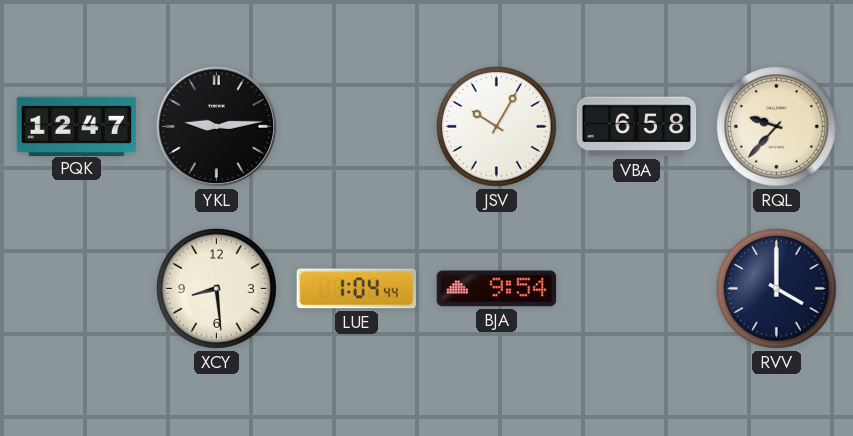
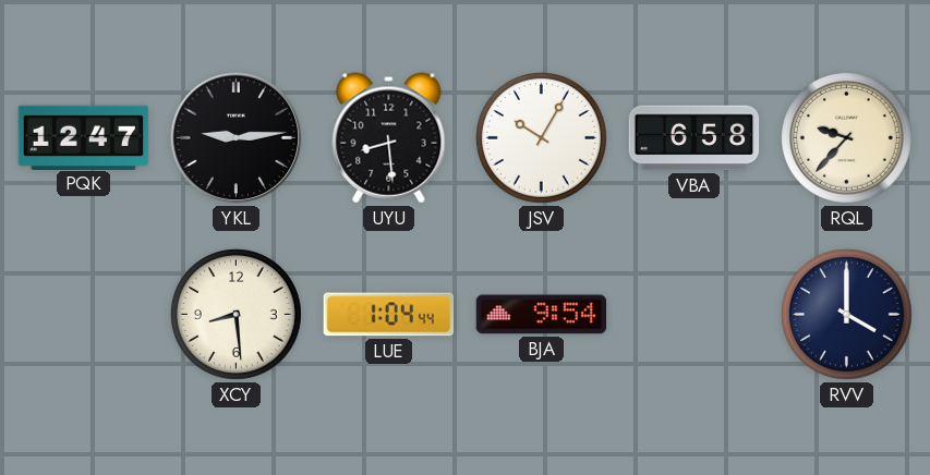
UYU: none -> 8:29 (389, 138)
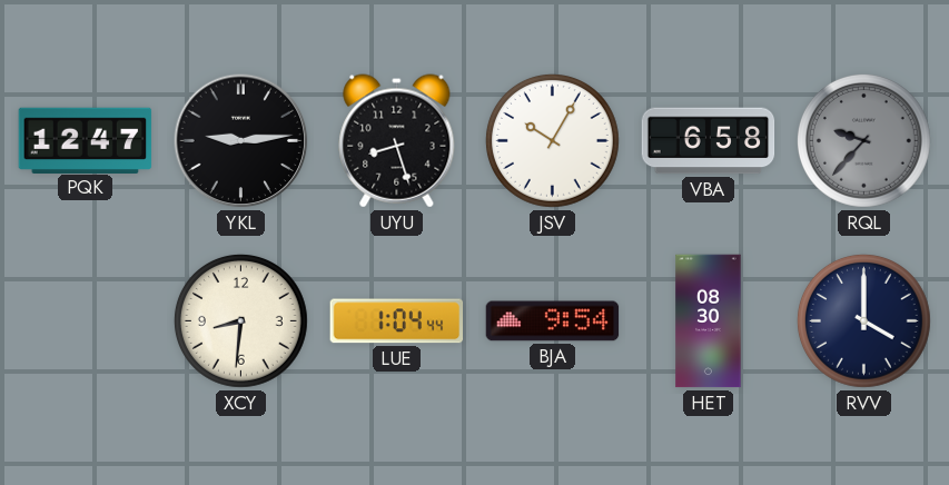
UYU: 8:29 -> 8:27 (397, 141)
RQL dial: cream -> grey (864, 141)
XCY: 8:29 -> 8:31 (241, 321)
HET: none -> 08:30 (709, 321)
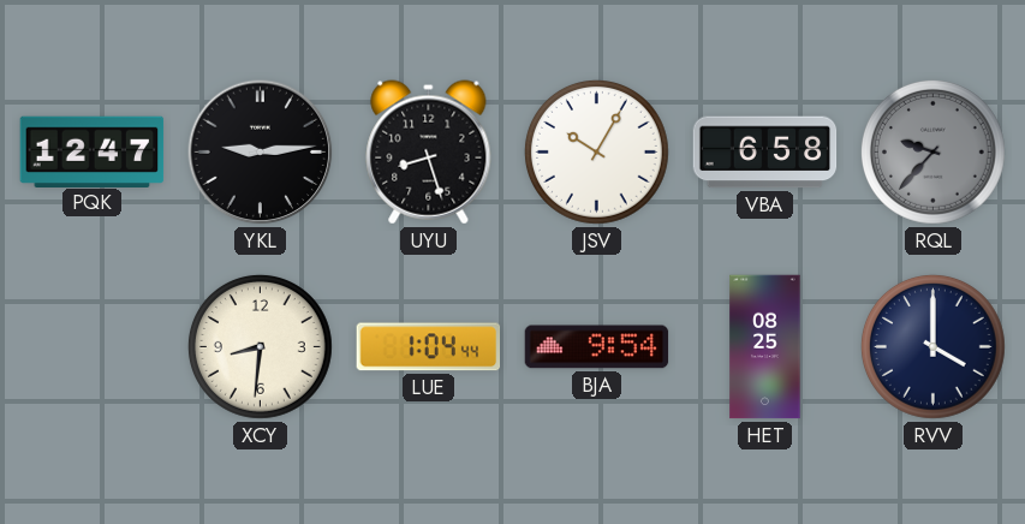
HET: 08:30 -> 08:25 (765, 347)
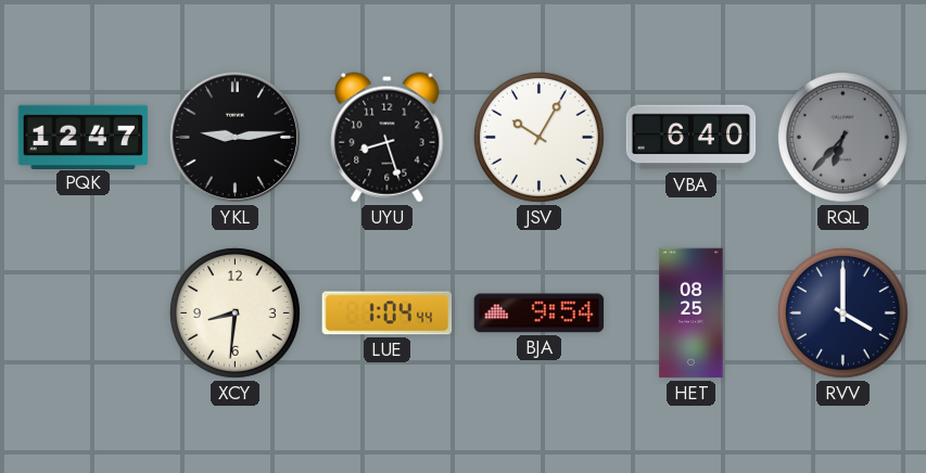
VBA: 6:58 -> 6:40 (692, 138)
RQL: 9:37 -> 6:37 (843, 138)
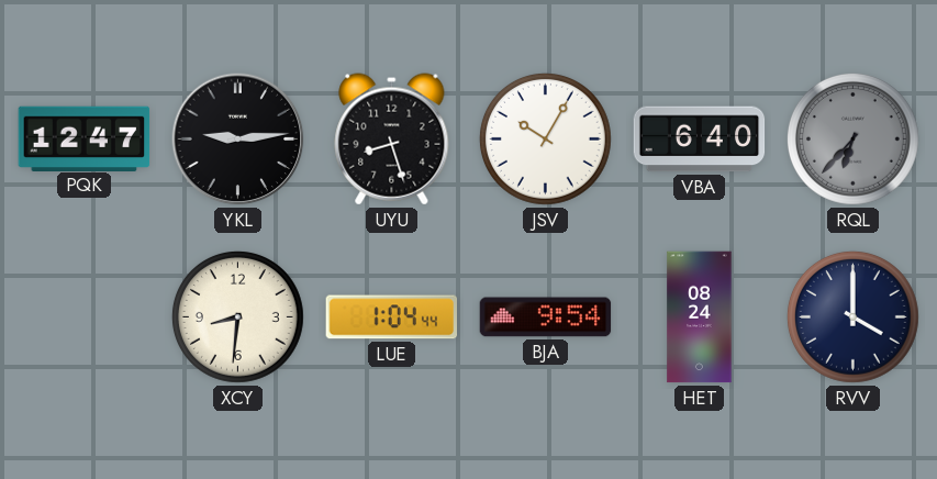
HET: 08:25 -> 08:24 (700, 318)
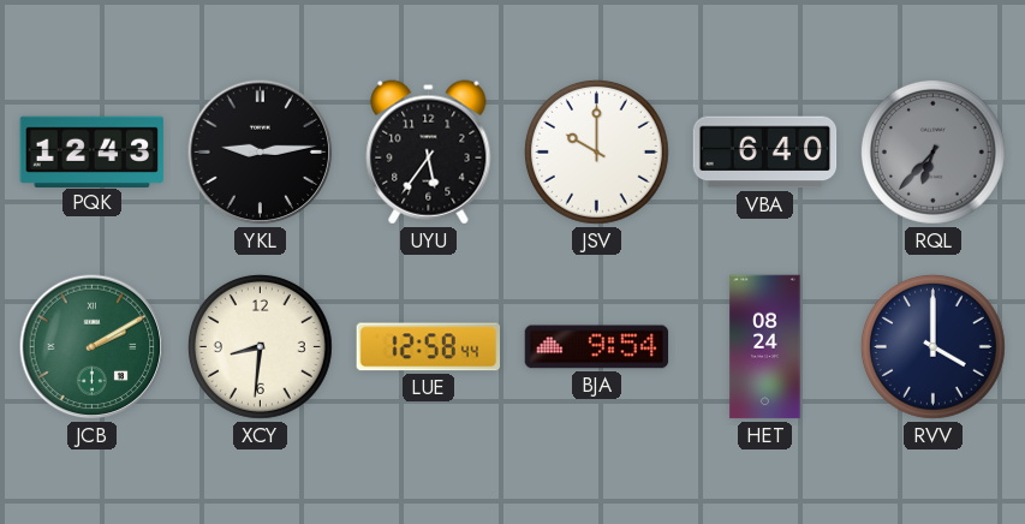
PQK: 12:47 -> 12:43 (93, 151)
UYU: 8:27 -> 5:36 (429, 153)
JSV: 10:05 -> 10:00 (597, 153)
JCB: none -> 2:10 (93, 347)
LUE: 1:04 -> 12:58 (428, 347)
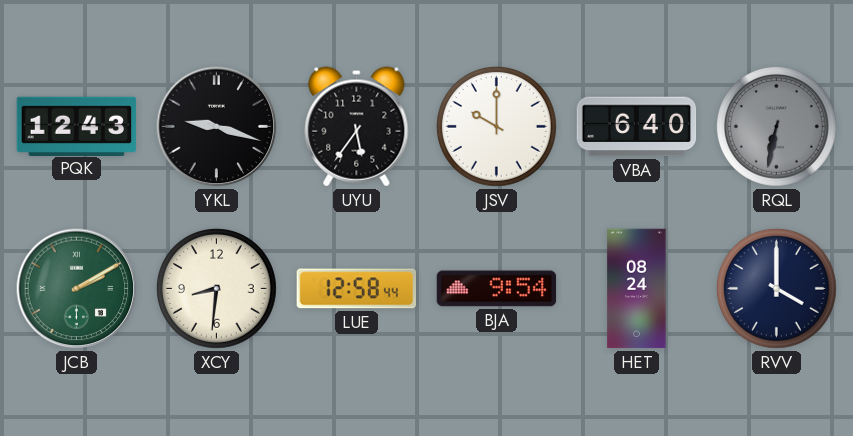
YKL: 9:14 -> 9:18 (217, 127)
RQL: 6:37 -> 6:32 (777, 127)
